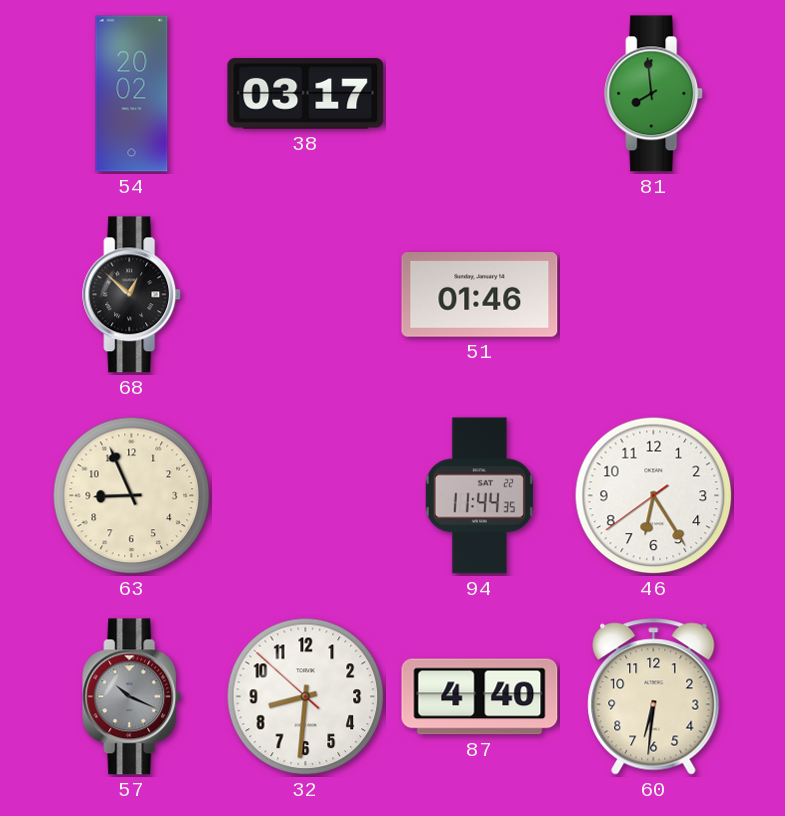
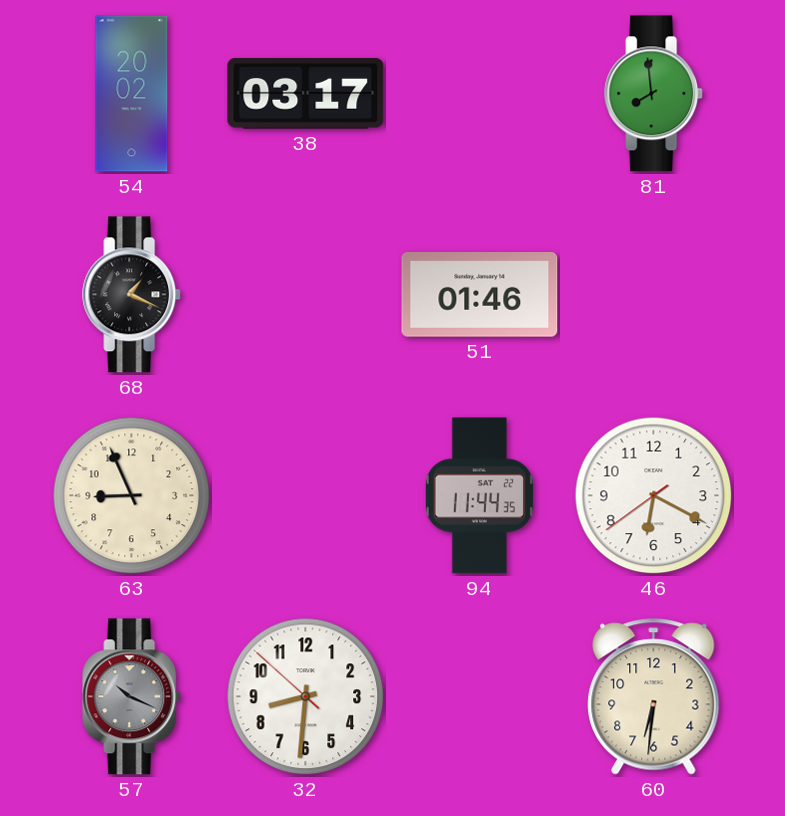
68: 12:52 -> 1:19 (132, 295)
46: 6:24 -> 6:19 (654, 496)
87: 4:40 -> none (480, 697)
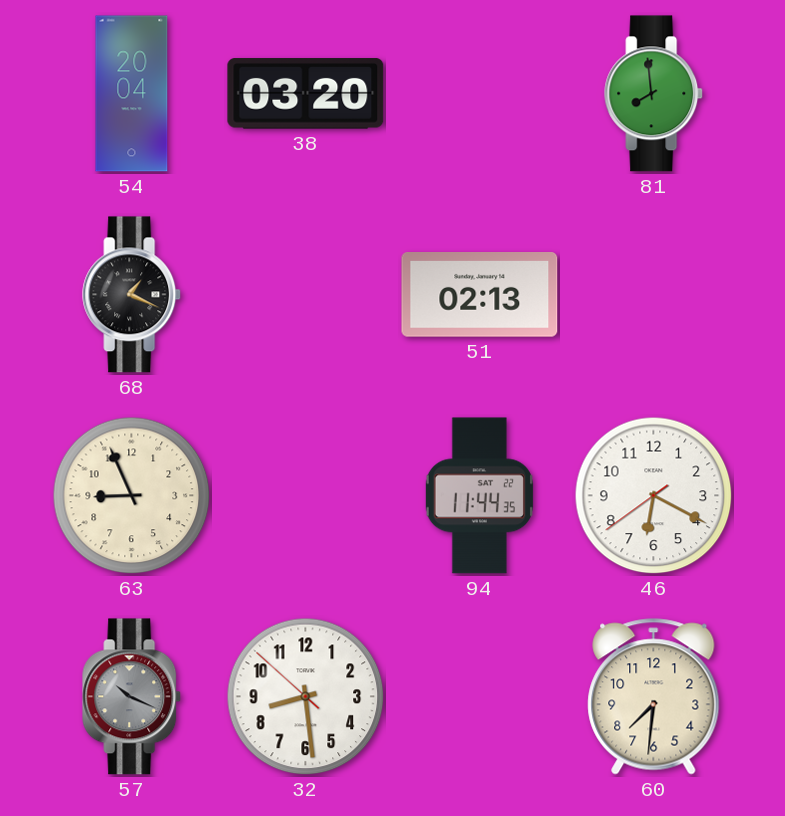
54: 20:02 -> 20:04 (132, 94)
38: 03:17 -> 03:20 (306, 94)
51: 01:46 -> 02:13 (480, 295)
32: 8:30 -> 8:28 (306, 697)
60: 6:31 -> 7:31 (654, 697)
